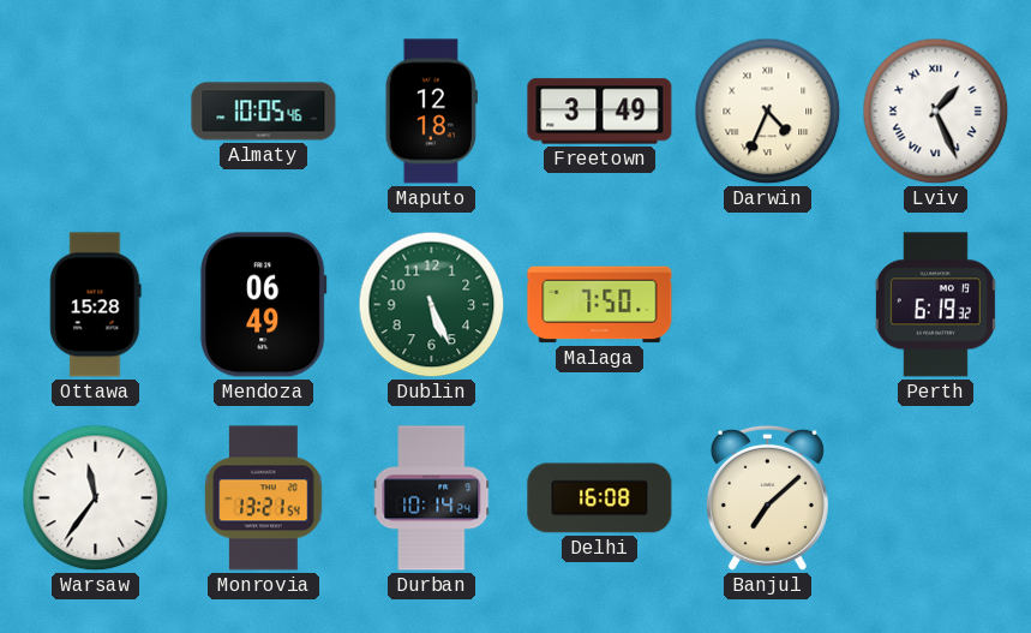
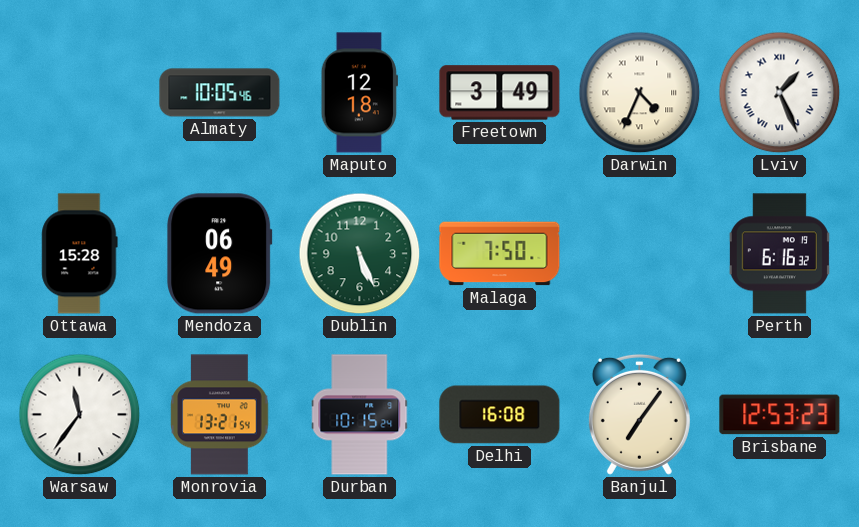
Perth: 6:19 -> 6:16 (779, 254)
Durban: 10:14 -> 10:15 (360, 415)
Banjul: 7:08 -> 7:06 (639, 414)
Brisbane: none -> 12:53 (780, 415)
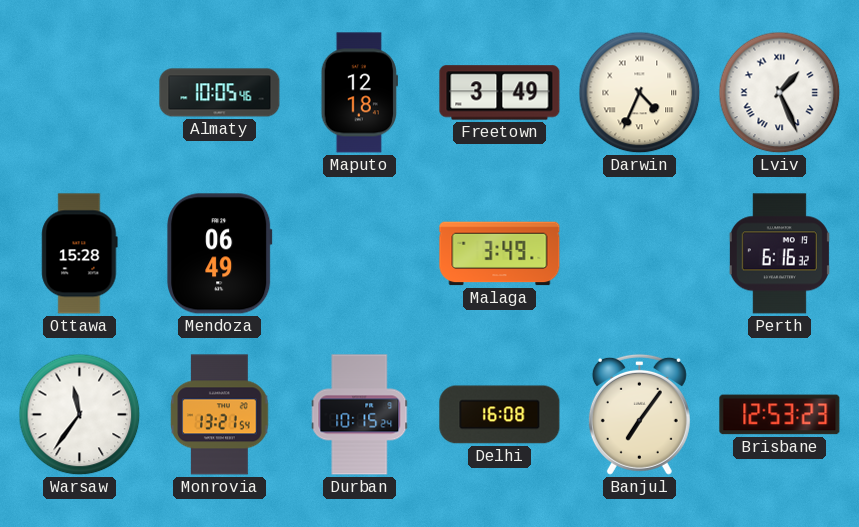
Dublin: 5:26 -> none (360, 254)
Malaga: 7:50 -> 3:49 (500, 254)
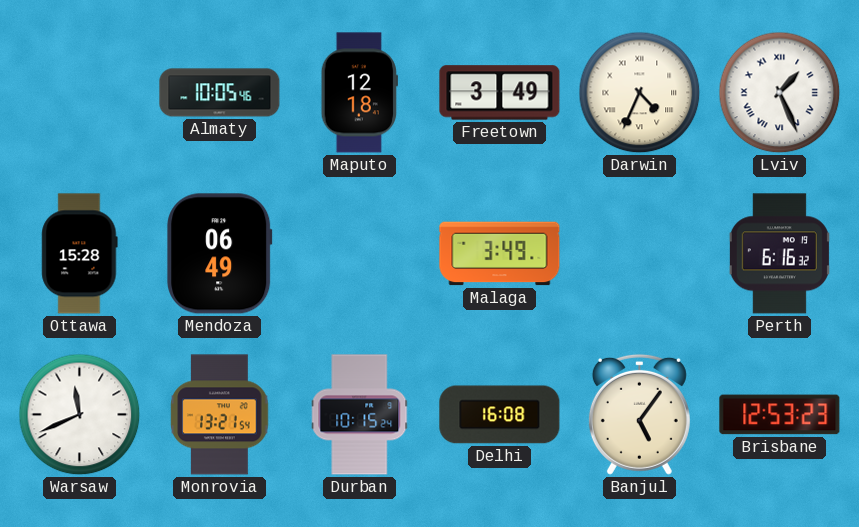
Warsaw: 11:36 -> 11:41 (80, 415)
Banjul: 7:06 -> 5:06 (639, 414)
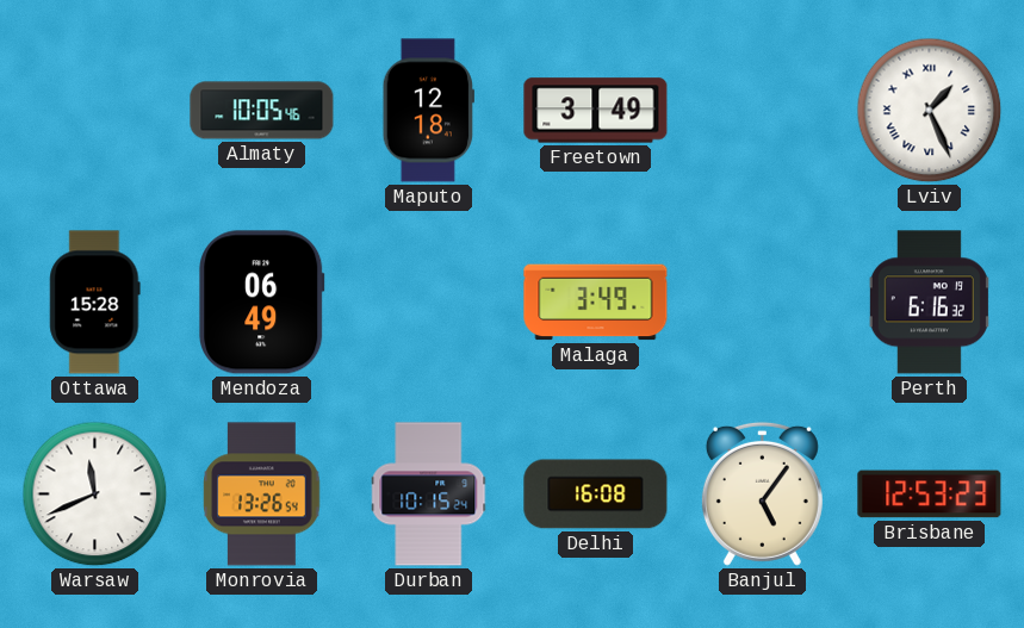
Darwin: 4:34 -> none (640, 93)
Monrovia: 13:21 -> 13:26 (262, 495)
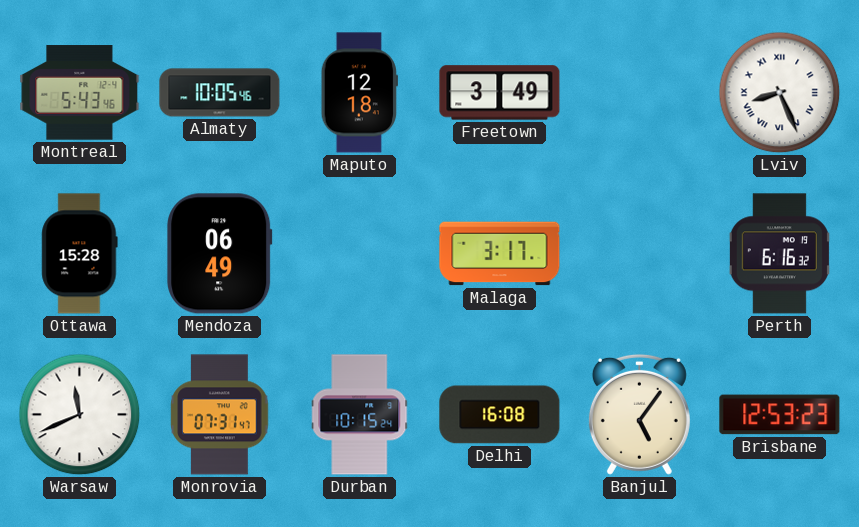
Montreal: none -> 5:43 (80, 93)
Lviv: 1:26 -> 8:26 (780, 93)
Malaga: 3:49 -> 3:17 (500, 254)
Monrovia: 13:26 -> 07:31 (220, 415)
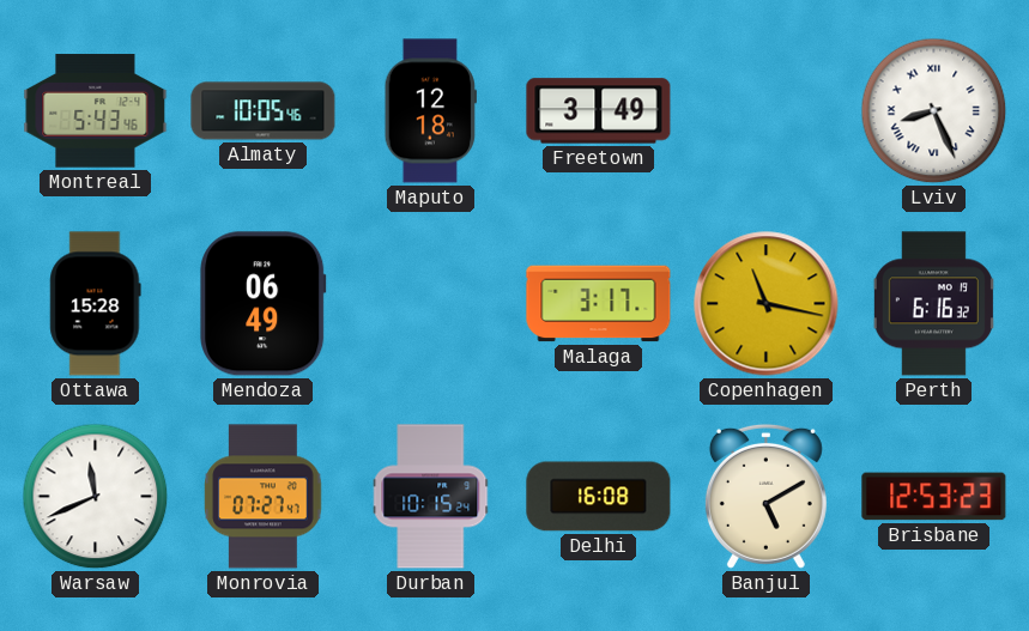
Copenhagen: none -> 11:17 (767, 304)
Monrovia: 07:31 -> 07:27 (264, 497)
Banjul: 5:06 -> 5:10 (765, 496)
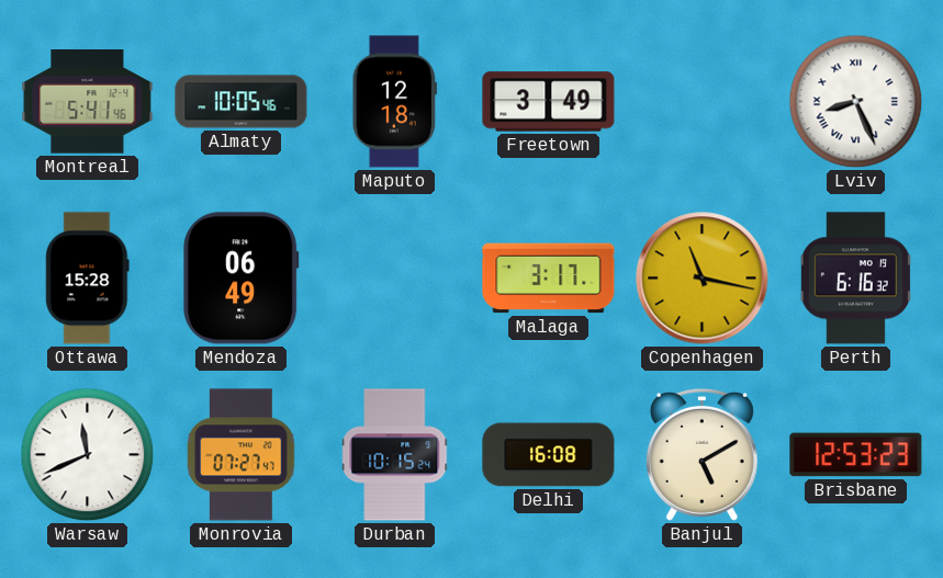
Montreal: 5:43 -> 5:41 (88, 102)
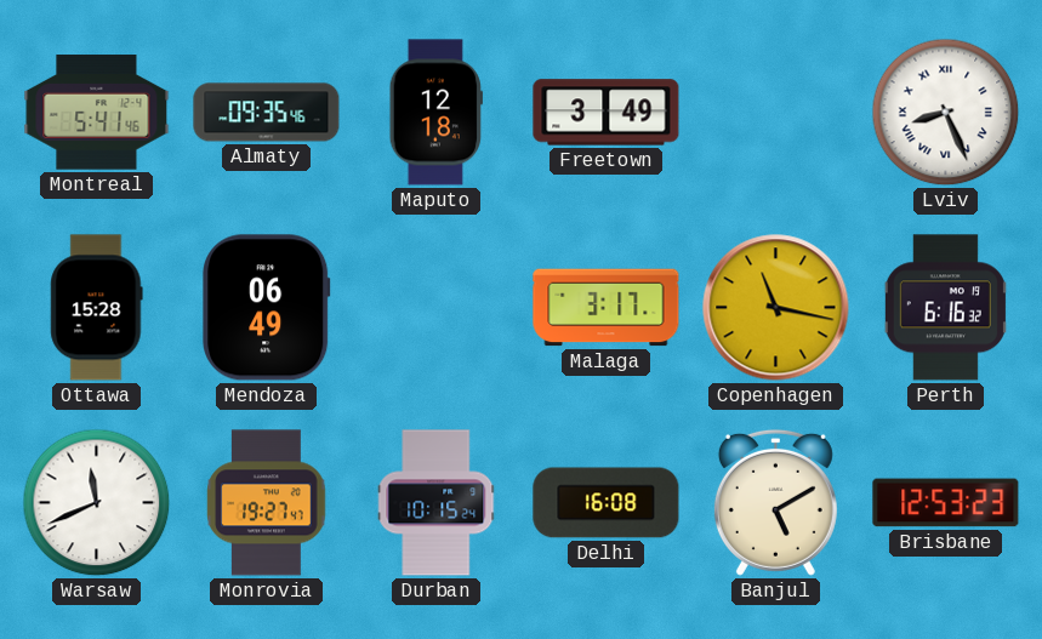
Almaty: 10:05 -> 09:35 (267, 113)
Monrovia: 07:27 -> 19:27 (267, 503)
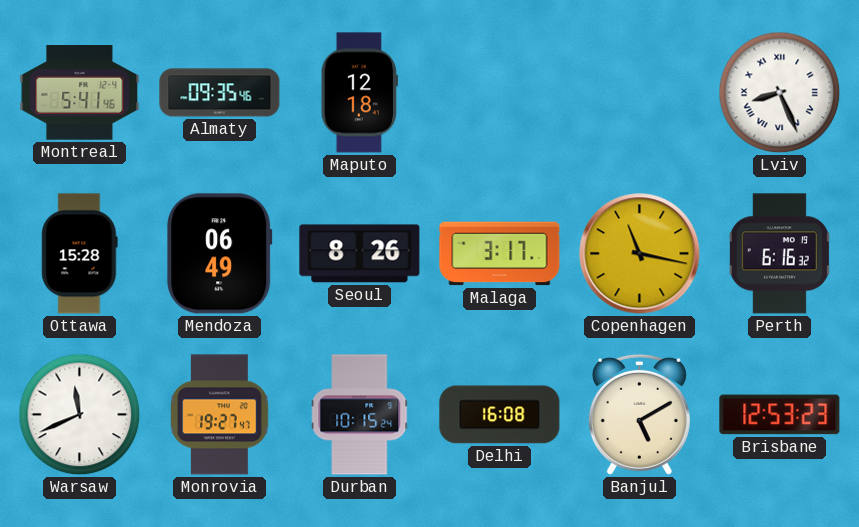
Freetown: 3:49 -> none (607, 113)
Seoul: none -> 8:26 (360, 254)
